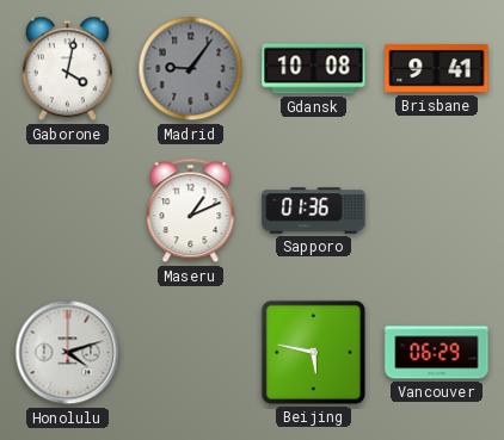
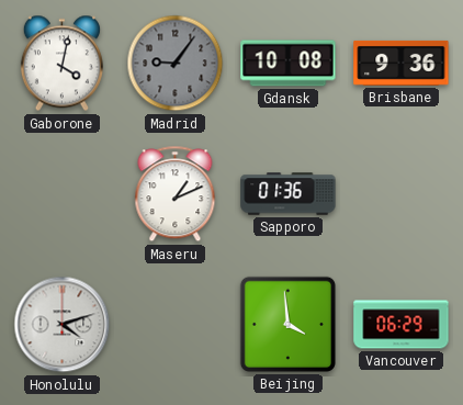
Brisbane: 9:41 -> 9:36 (402, 63)
Beijing: 5:47 -> 3:59 (287, 324)
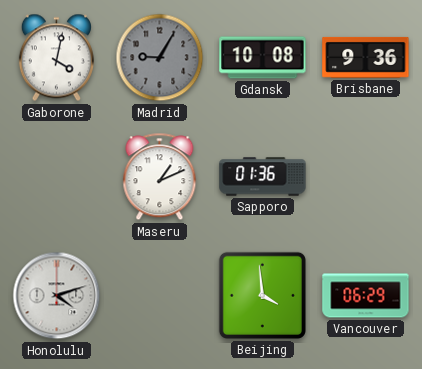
Madrid: 9:06 -> 9:05 (160, 58)
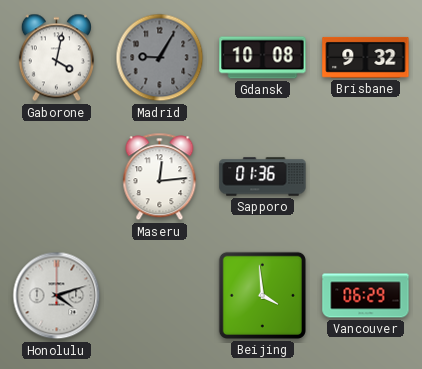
Brisbane: 9:36 -> 9:32 (366, 57)
Maseru: 1:11 -> 12:14 (160, 177)
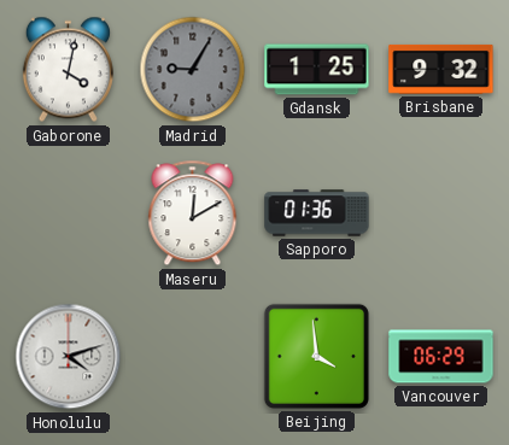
Gdansk: 10:08 -> 1:25 (317, 70)
Maseru: 12:14 -> 12:10 (193, 213)
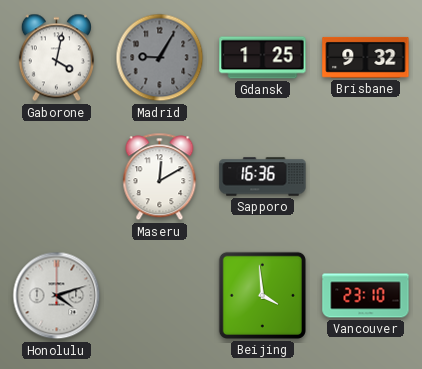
Sapporo: 01:36 -> 16:36 (263, 177)
Vancouver: 06:29 -> 23:10 (366, 296)
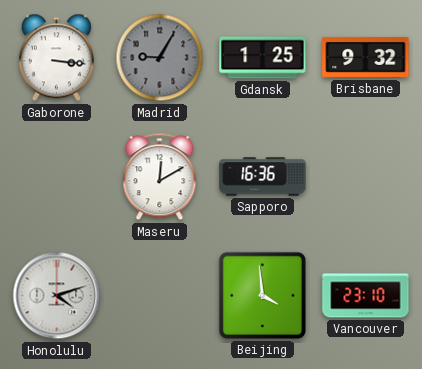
Gaborone: 4:02 -> 3:16 (56, 58)
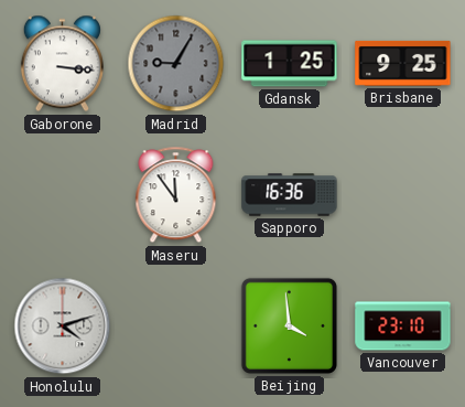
Brisbane: 9:32 -> 9:25 (403, 63)
Maseru: 12:10 -> 11:54 (176, 195)
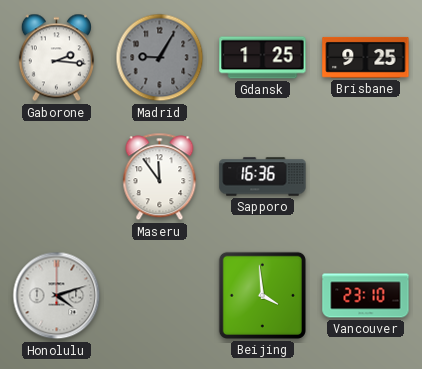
Gaborone: 3:16 -> 2:16 (56, 58)
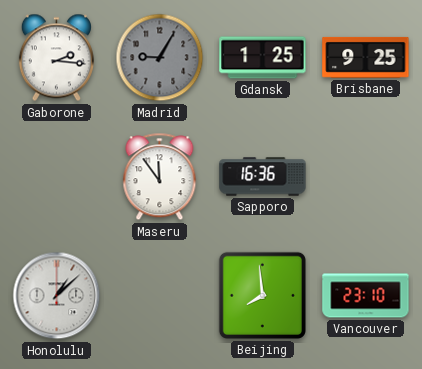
Honolulu: 4:12 -> 1:08 (57, 296)
Beijing: 3:59 -> 7:59 (262, 295)
